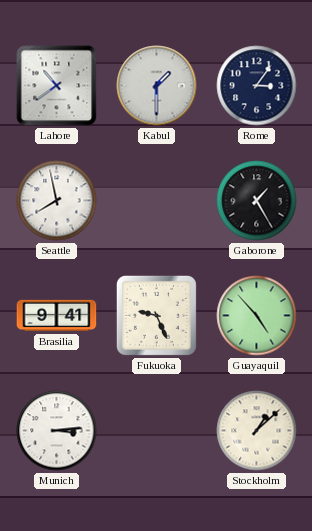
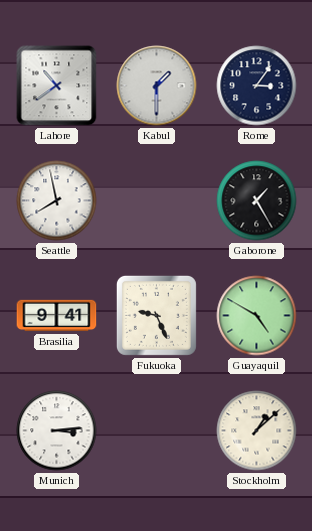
Guayaquil: 4:53 -> 4:50 (257, 316)
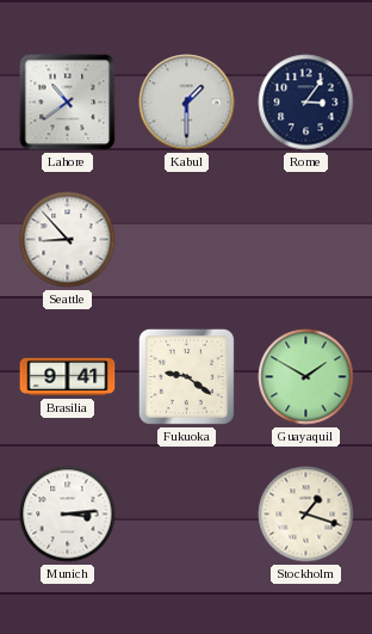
Seattle: 7:58 -> 8:53 (68, 240)
Gaborone: 1:25 -> none (257, 201)
Fukuoka: 9:26 -> 9:21 (186, 376)
Guayaquil: 4:50 -> 1:50 (306, 377)
Stockholm: 1:08 -> 1:18 (306, 515)
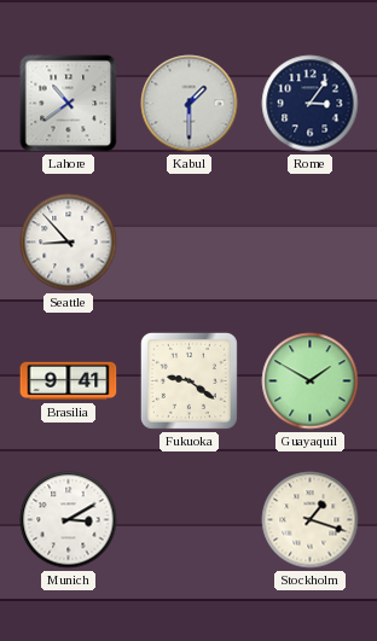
Munich: 3:14 -> 3:10 (69, 520)
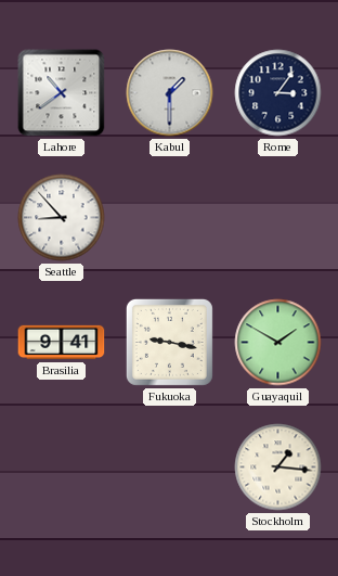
Fukuoka: 9:21 -> 9:17 (169, 342)
Munich: 3:10 -> none (69, 520)
Stockholm: 1:18 -> 1:16 (278, 468)
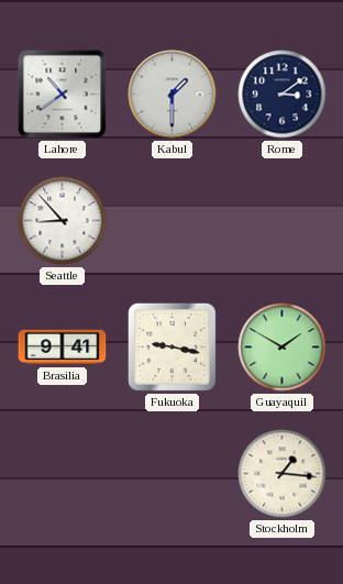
Rome: 3:06 -> 3:09 (283, 95)
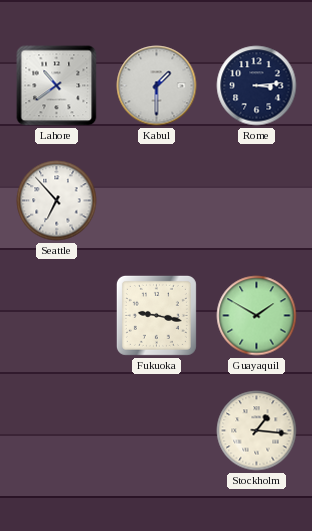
Rome: 3:09 -> 3:14 (257, 86)
Seattle: 8:53 -> 6:53 (57, 201)
Brasilia: 9:41 -> none (63, 348)
